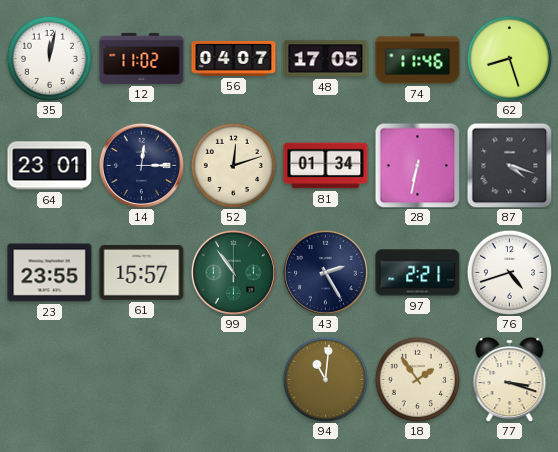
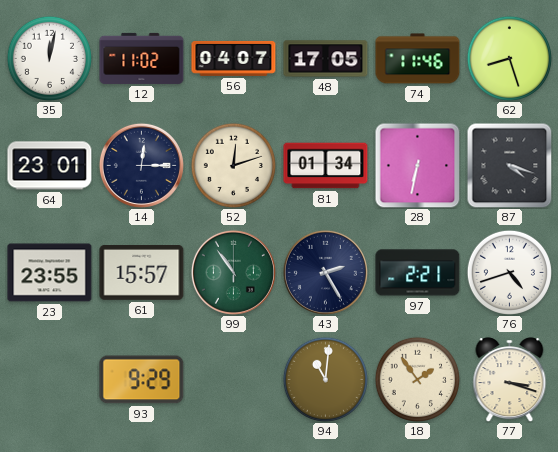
93: none -> 9:29 (142, 380)
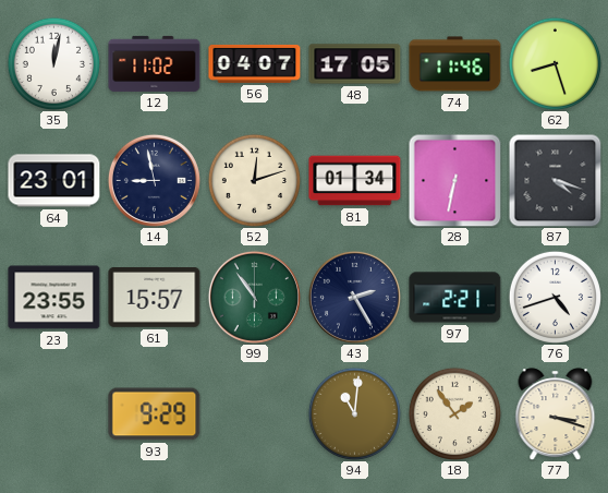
14: 12:15 -> 8:58 (154, 180)
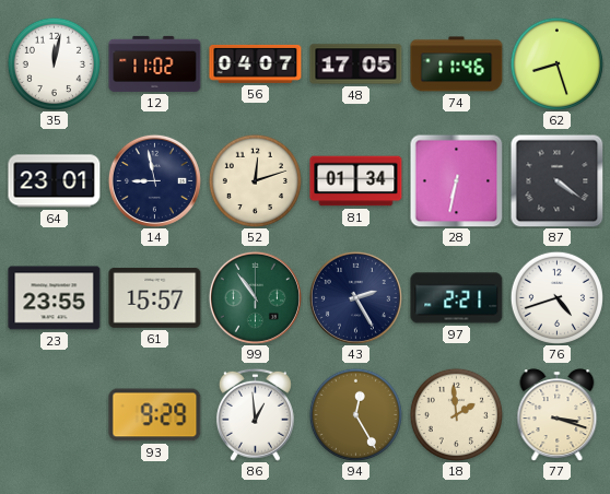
87: 4:18 -> 4:21 (556, 180)
86: none -> 12:59 (255, 414)
94: 11:01 -> 12:25 (355, 414)
18: 1:54 -> 1:59 (456, 414)
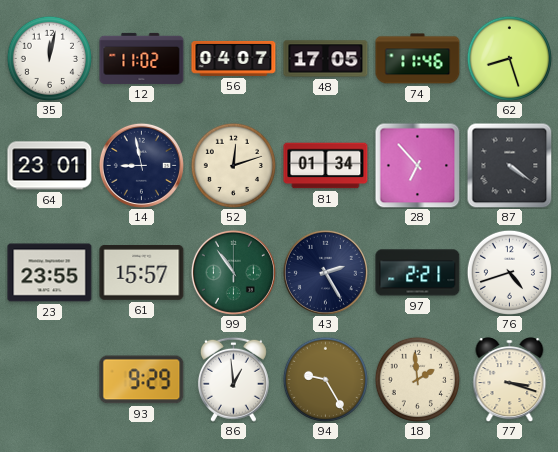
28: 6:32 -> 6:53 (417, 165)
94: 12:25 -> 9:25 (325, 379)
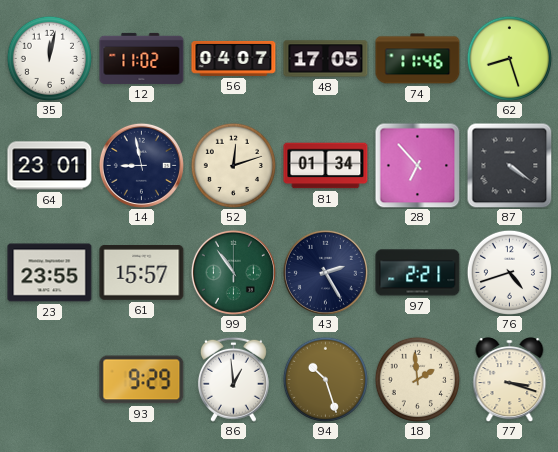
94: 9:25 -> 10:27 (325, 379)
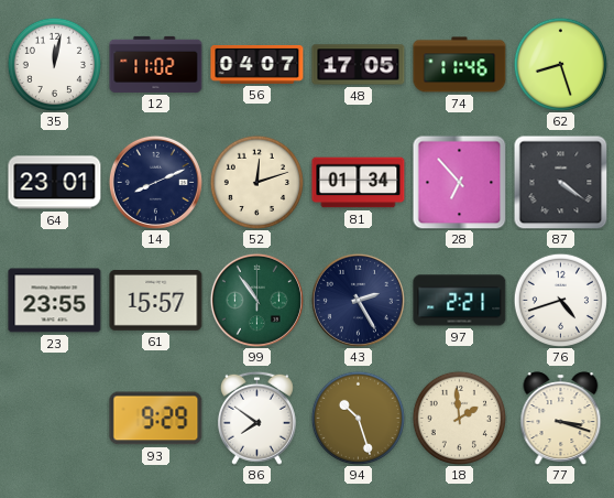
14: 8:58 -> 8:11 (155, 182)
86: 12:59 -> 7:51 (256, 418)
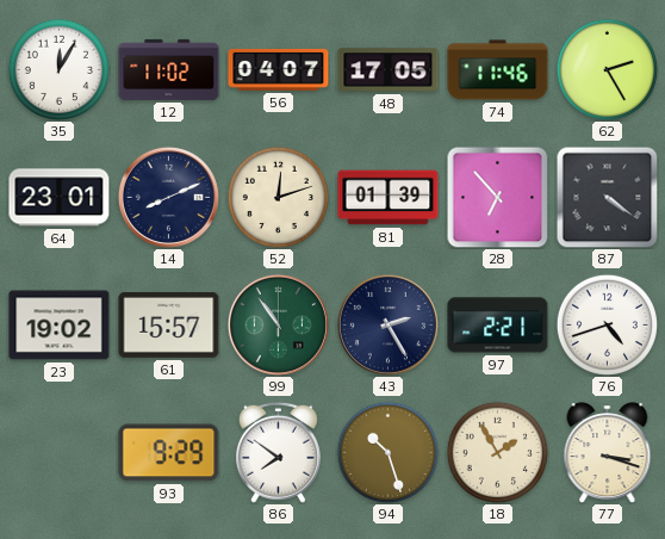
35: 12:02 -> 12:05 (58, 69)
62: 8:27 -> 2:25 (607, 69)
81: 01:34 -> 01:39 (389, 198)
23: 23:55 -> 19:02 (60, 326)
18: 1:59 -> 1:55 (497, 452)
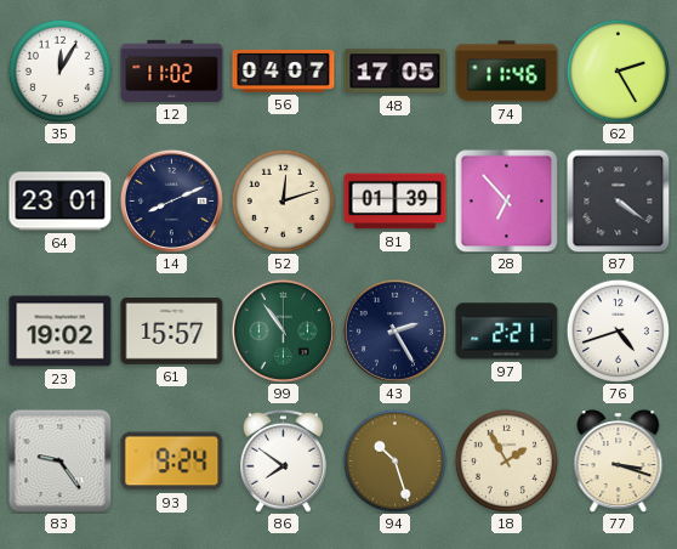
83: none -> 9:24 (59, 460)
93: 9:29 -> 9:24 (172, 462)
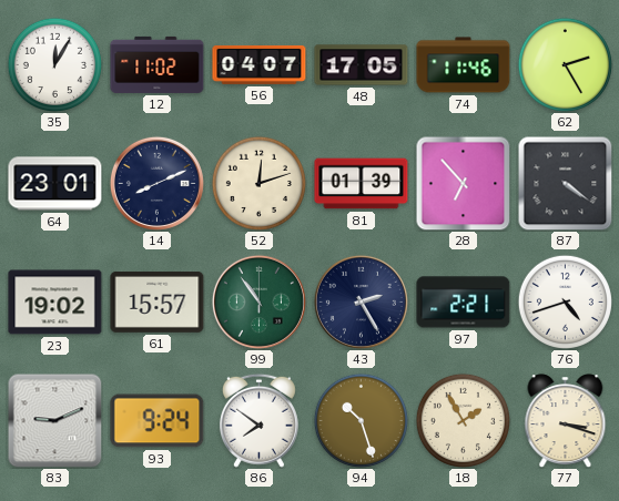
83: 9:24 -> 9:11 (54, 420)
